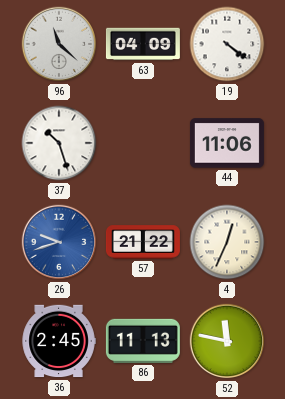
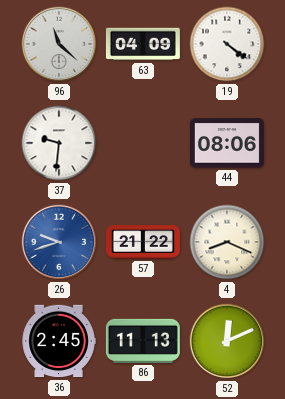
37: 10:27 -> 9:31 (59, 143)
44: 11:06 -> 08:06 (227, 143)
4: 12:34 -> 8:19 (227, 242)
52: 11:47 -> 12:11 (227, 341)
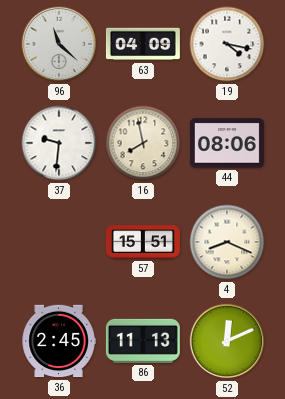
19: 4:21 -> 4:17 (227, 44)
16: none -> 7:58 (143, 143)
26: 9:42 -> none (59, 242)
57: 21:22 -> 15:51 (143, 242)
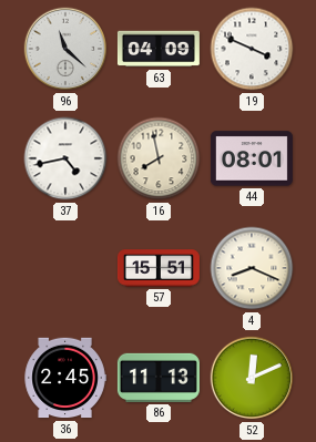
19: 4:17 -> 3:49 (252, 49)
37: 9:31 -> 4:43 (65, 158)
44: 08:06 -> 08:01 (252, 158)
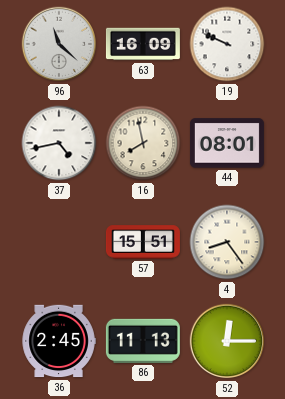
63: 04:09 -> 16:09 (143, 44)
19: 3:49 -> 9:49 (227, 44)
4: 8:19 -> 8:24 (227, 242)
52: 12:11 -> 12:15 (227, 341)
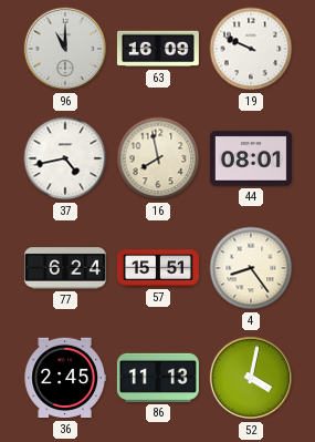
96: 11:22 -> 11:00 (65, 49)
77: none -> 6:24 (65, 268)
52: 12:15 -> 4:02 (251, 378)
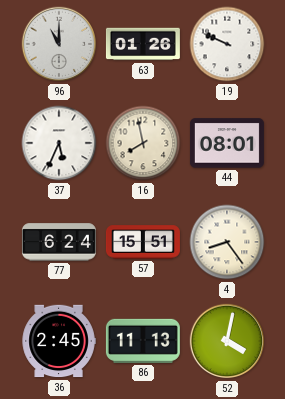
63: 16:09 -> 01:26 (143, 44)
37: 4:43 -> 5:34 (59, 143)
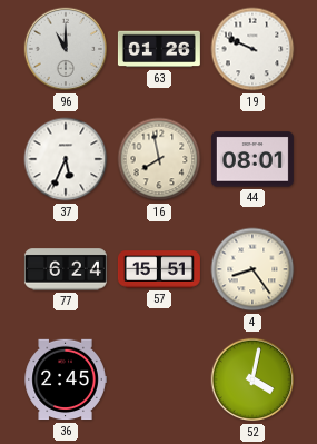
86: 11:13 -> none (143, 341)
